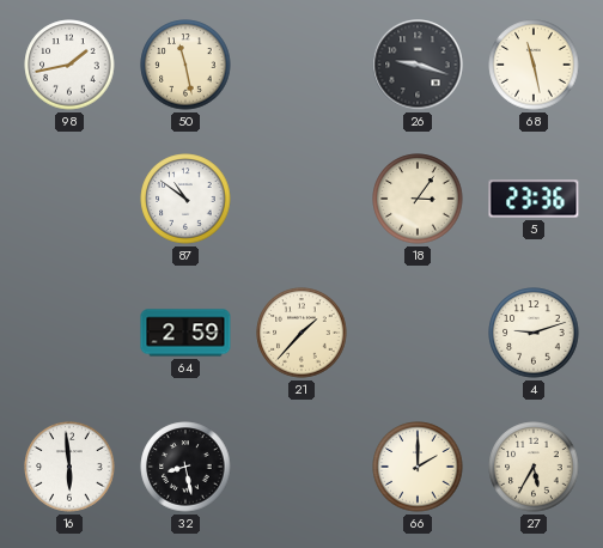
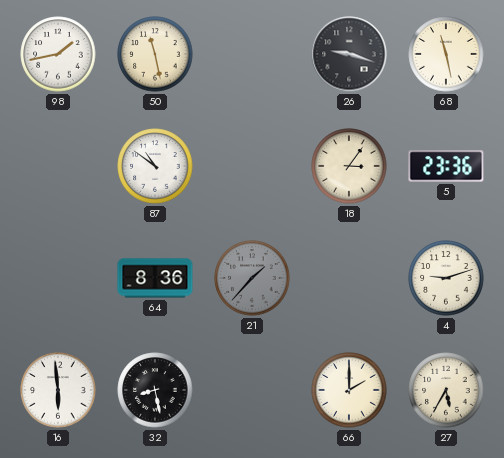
64: 2:59 -> 8:36 (155, 278)
21 dial: cream -> grey (252, 278)
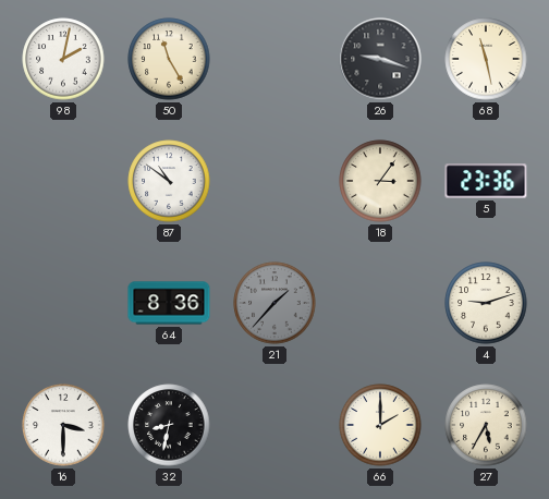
98: 1:43 -> 2:02 (63, 59)
50: 11:28 -> 11:25 (169, 59)
16: 5:59 -> 3:30 (63, 425)
32: 8:28 -> 8:32 (169, 425)
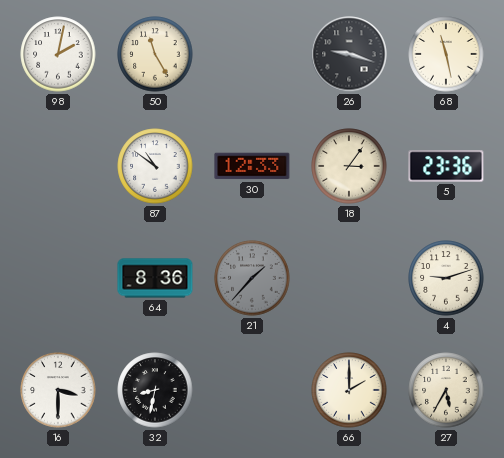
30: none -> 12:33 (252, 166)
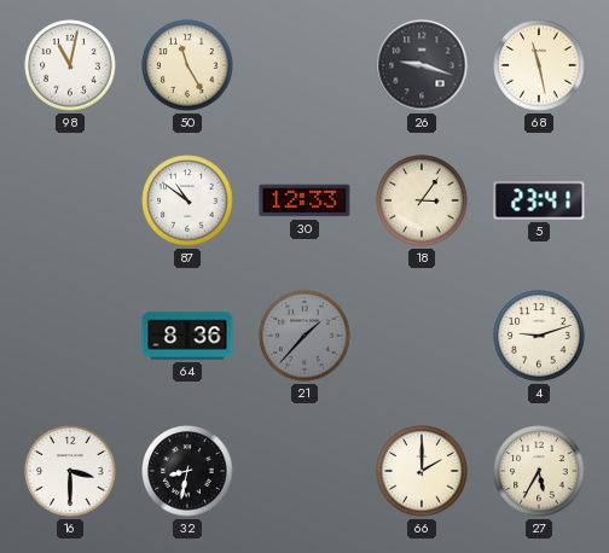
98: 2:02 -> 11:02 (70, 65)
5: 23:36 -> 23:41 (539, 200)
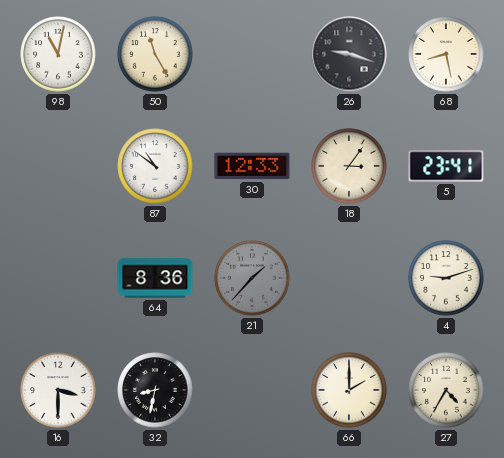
68: 11:28 -> 8:28 (446, 54)
27: 5:35 -> 4:35 (446, 390)
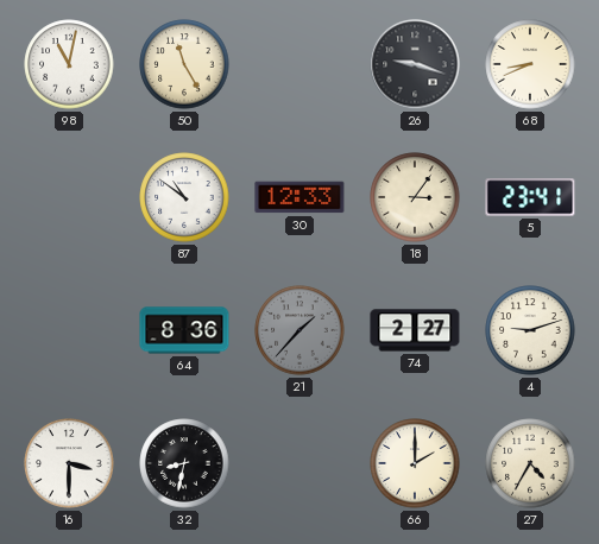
68: 8:28 -> 8:41 (530, 64)
74: none -> 2:27 (415, 330)
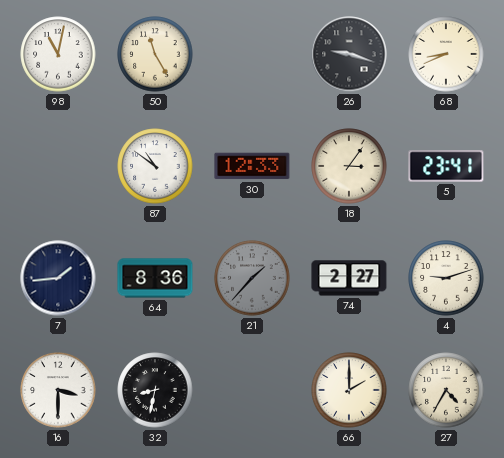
7: none -> 1:44 (58, 278)
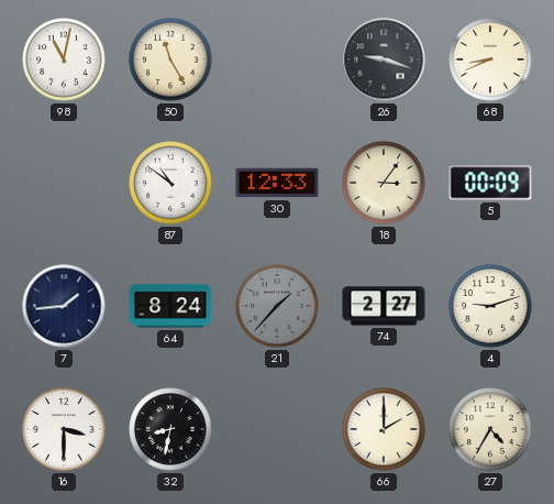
5: 23:41 -> 00:09 (490, 183)
64: 8:36 -> 8:24 (170, 306)
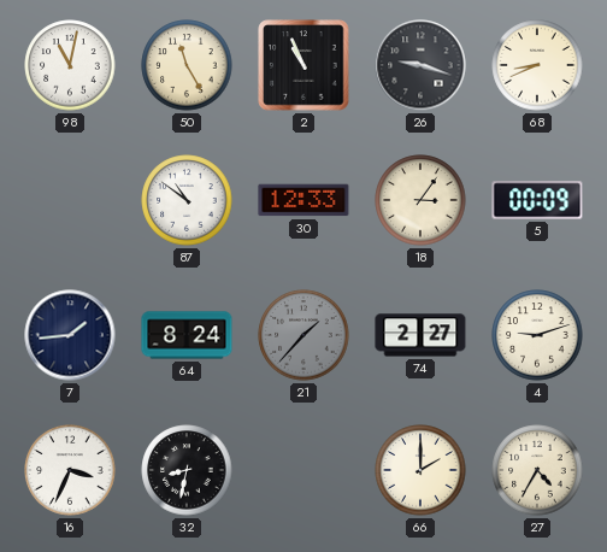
2: none -> 10:56 (303, 65)
16: 3:30 -> 3:34 (70, 470)
